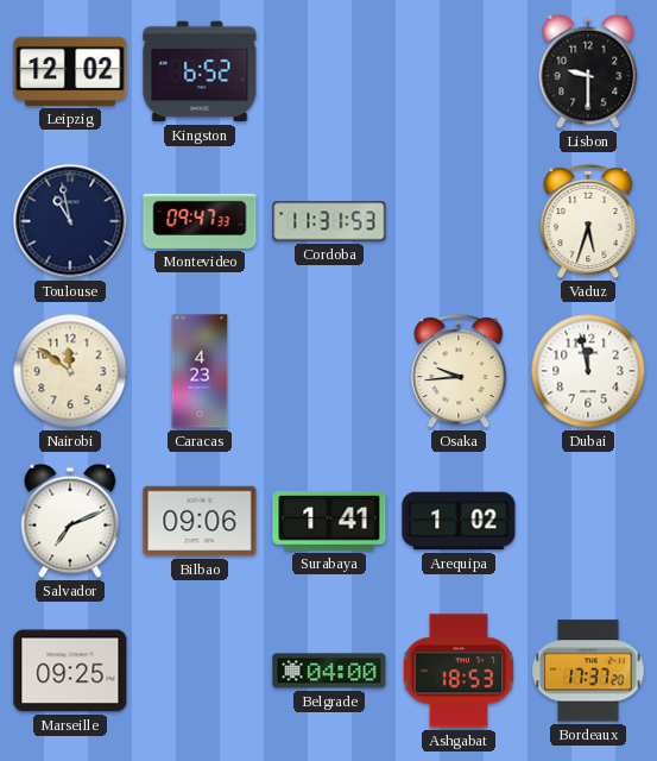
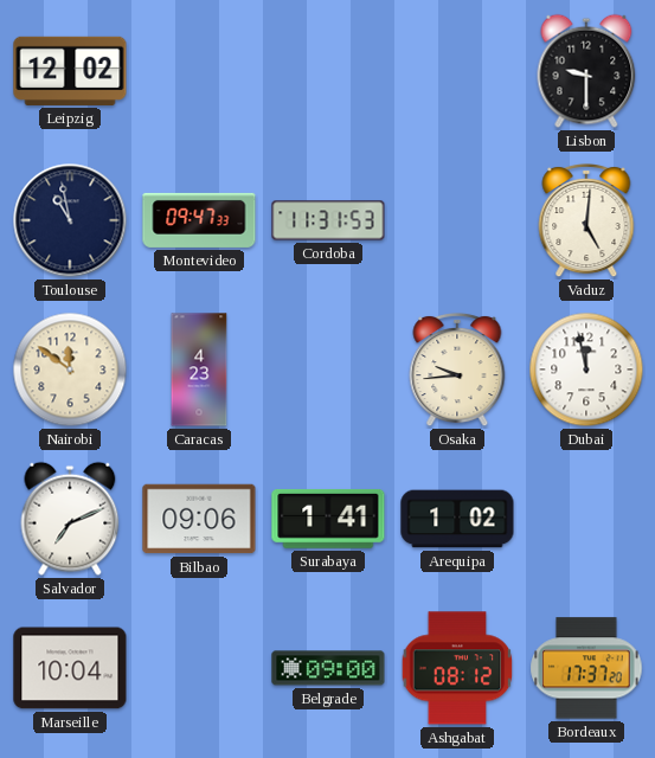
Kingston: 6:52 -> none (200, 71)
Vaduz: 5:33 -> 5:01 (586, 220)
Marseille: 09:25 -> 10:04 (70, 668)
Belgrade: 04:00 -> 09:00 (328, 668)
Ashgabat: 18:53 -> 08:12 (457, 668)
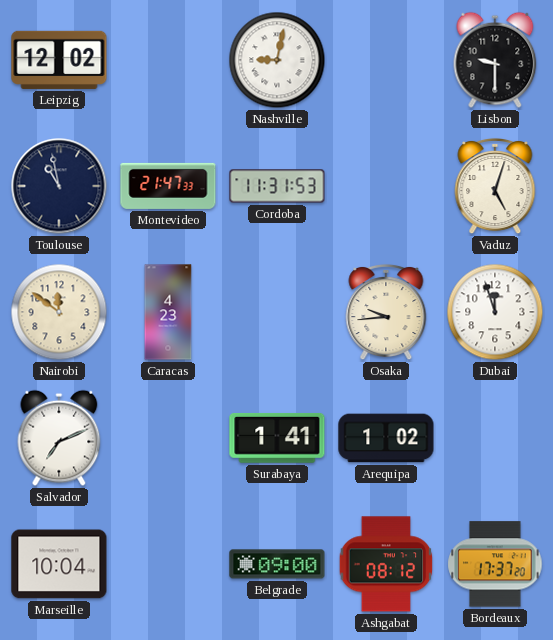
Nashville: none -> 9:02 (277, 60)
Montevideo: 09:47 -> 21:47 (168, 186)
Vaduz: 5:01 -> 5:03 (495, 186)
Dubai: 11:58 -> 11:57 (495, 312)
Bilbao: 09:06 -> none (199, 519)
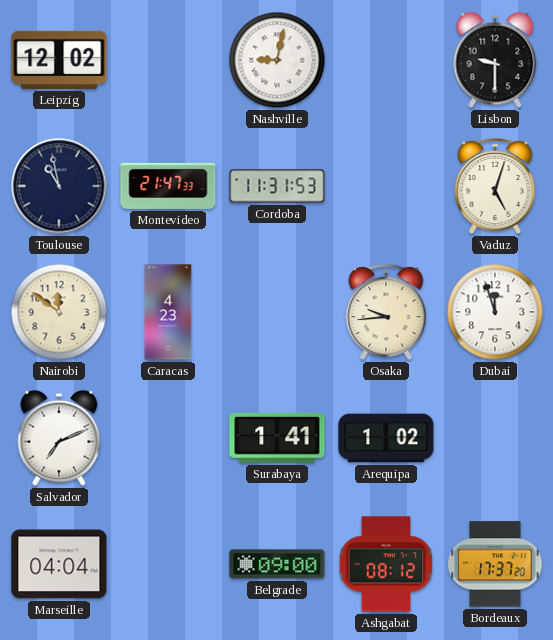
Marseille: 10:04 -> 04:04 (59, 564)
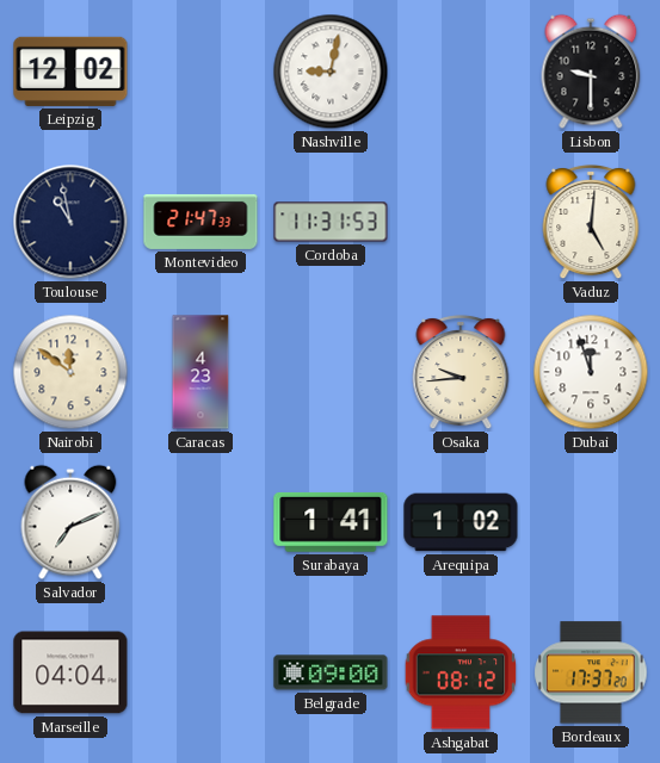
Vaduz: 5:03 -> 5:01 (591, 222)
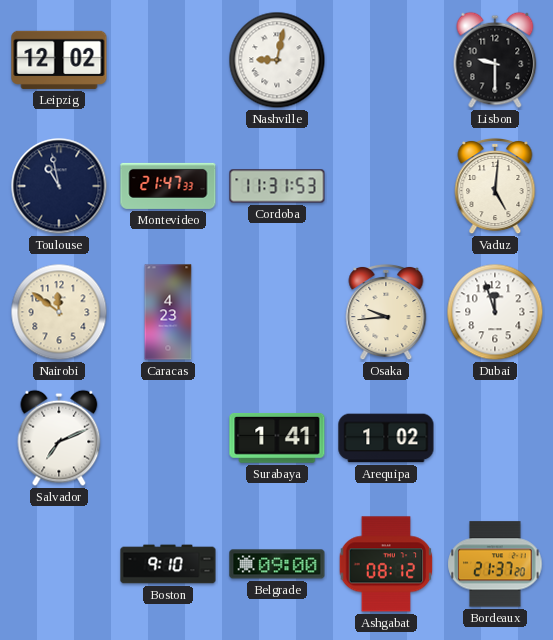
Marseille: 04:04 -> none (70, 672)
Boston: none -> 9:10 (168, 564)
Bordeaux: 17:37 -> 21:37 (495, 564)
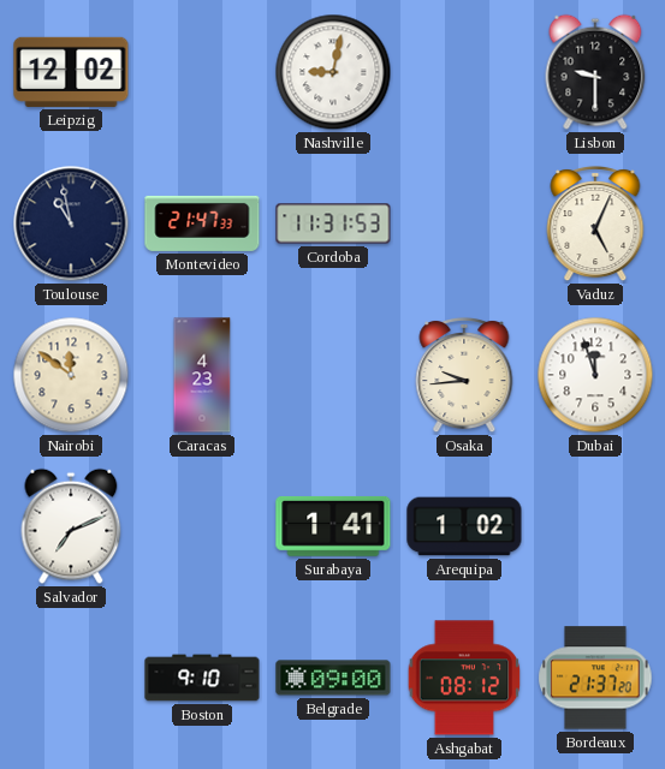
Vaduz: 5:01 -> 5:04 (595, 223)
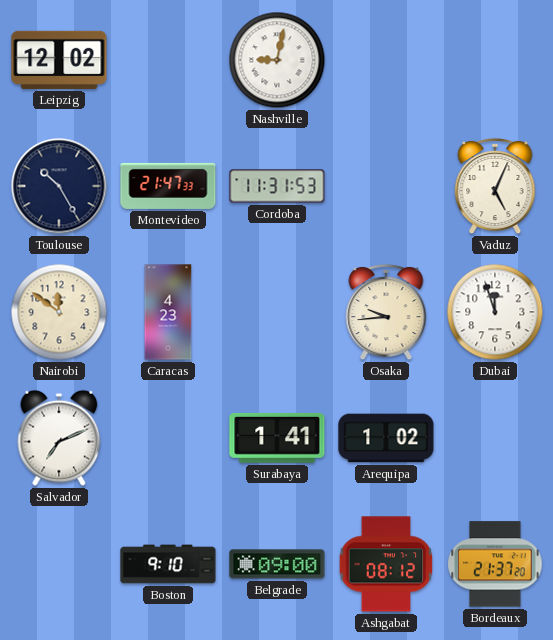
Lisbon: 9:30 -> none (595, 72)
Toulouse: 10:58 -> 10:25 (59, 186)
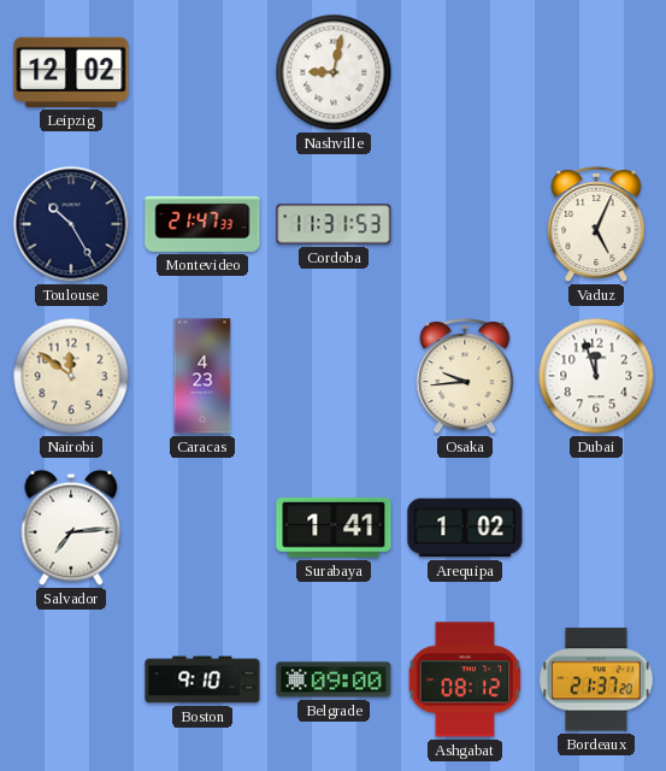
Salvador: 7:11 -> 7:14 (71, 528)
